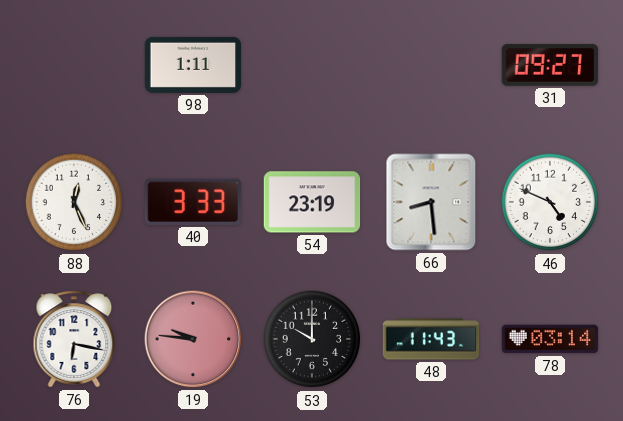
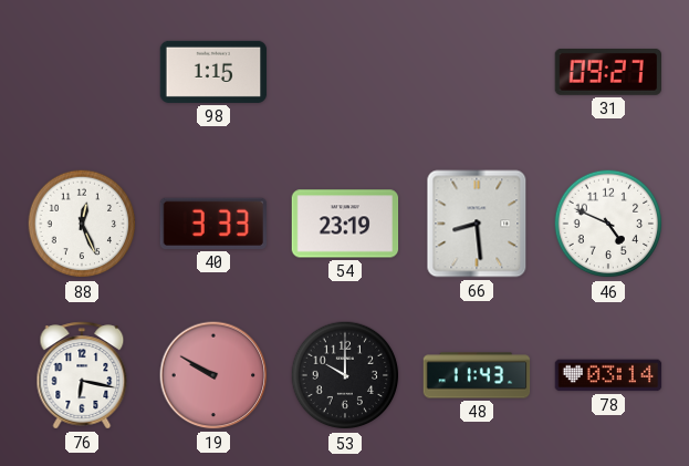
98: 1:11 -> 1:15 (213, 72)
19: 9:46 -> 9:50 (213, 375)
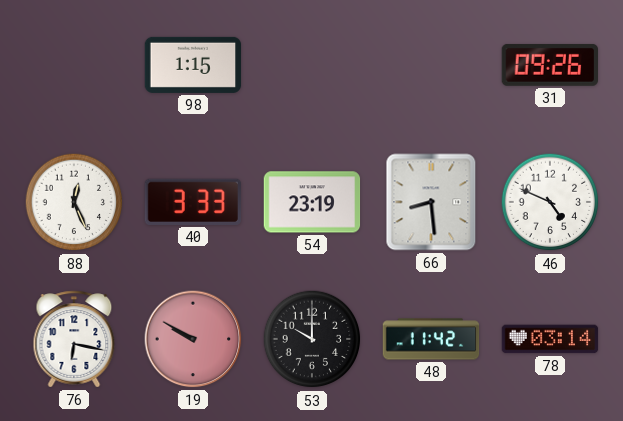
31: 09:27 -> 09:26 (549, 65)
48: 11:43 -> 11:42 (431, 339)
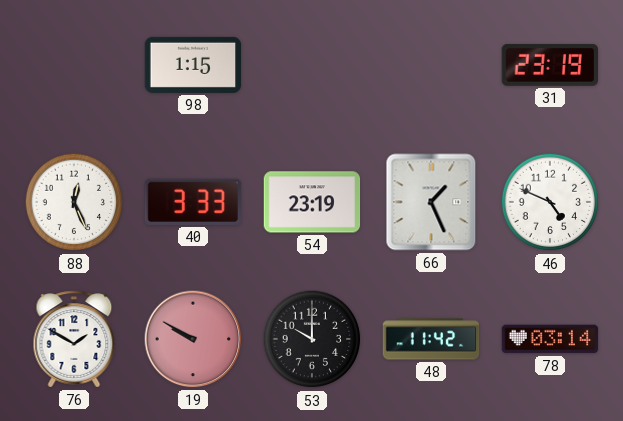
31: 09:26 -> 23:19 (549, 65)
66: 8:29 -> 1:26 (431, 202)
76: 6:17 -> 1:50 (74, 339)
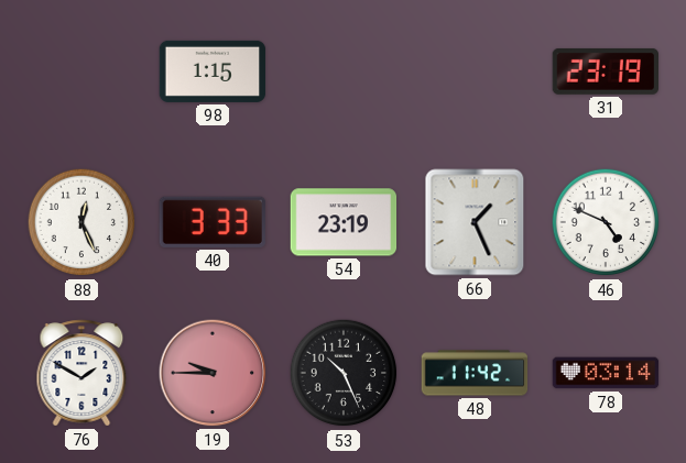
19: 9:50 -> 9:45 (213, 373)
53: 10:00 -> 10:26 (344, 373)
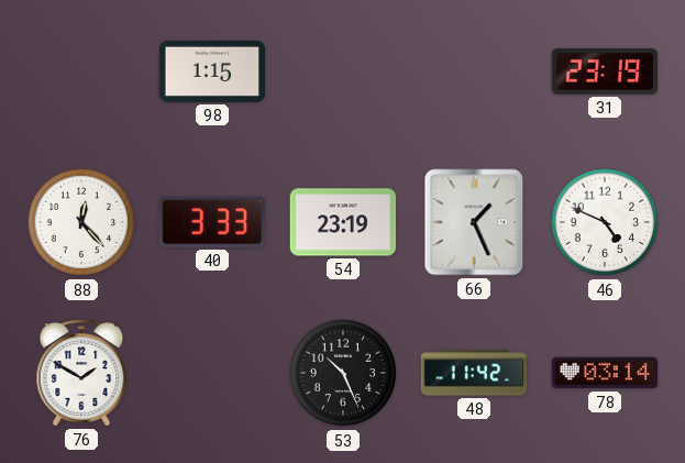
88: 12:26 -> 12:23 (81, 222)
19: 9:45 -> none (213, 373)
